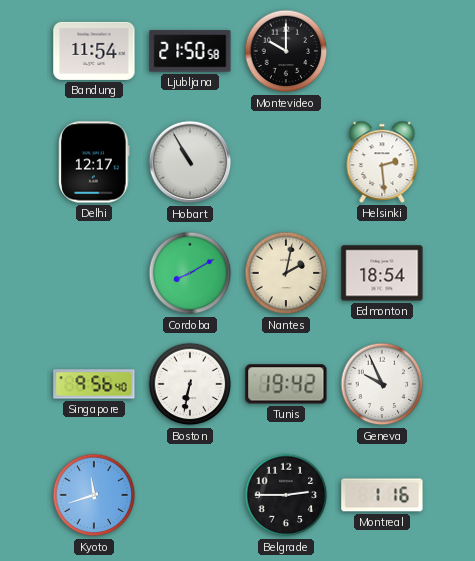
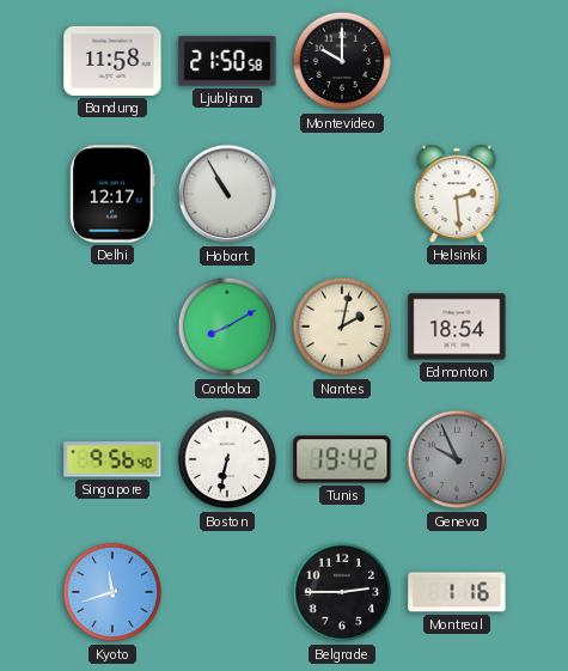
Bandung: 11:54 -> 11:58 (112, 61)
Geneva dial: white -> grey (457, 459)
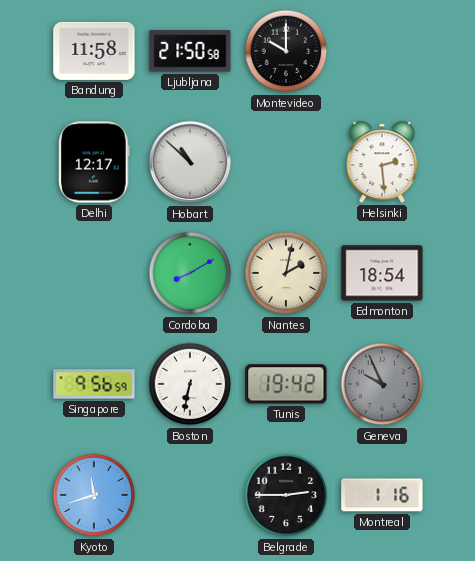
Hobart: 10:55 -> 10:52 (190, 162)
Singapore: 9:56:40 -> 9:56:59 (94, 384)
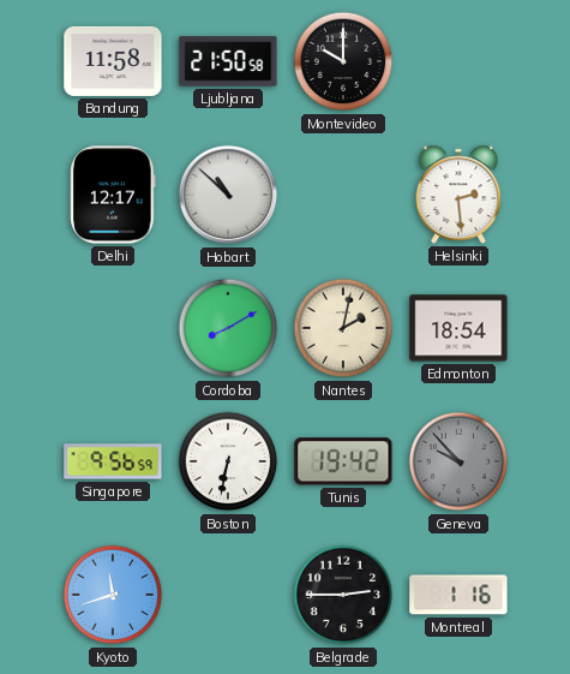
Geneva: 9:56 -> 9:53 (458, 461)
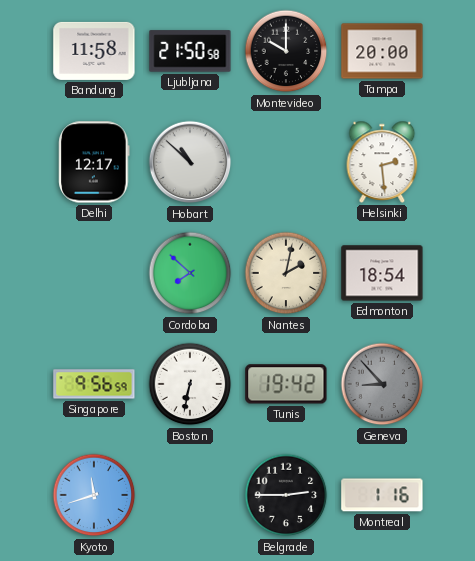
Tampa: none -> 20:00 (382, 51)
Cordoba: 8:10 -> 7:52 (190, 273)
Geneva: 9:53 -> 8:53 (382, 384)
